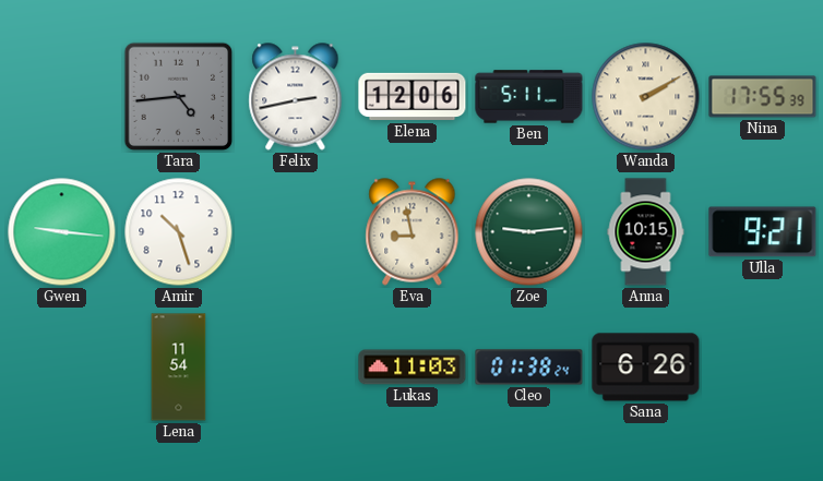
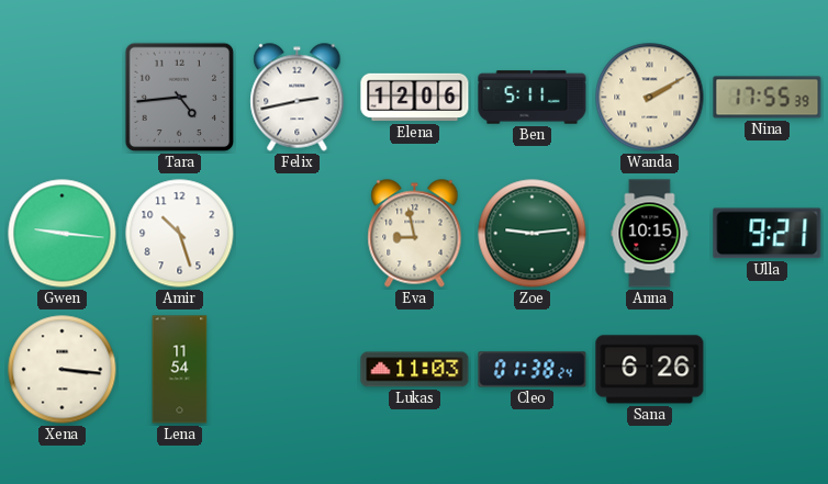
Xena: none -> 3:16 (63, 370)
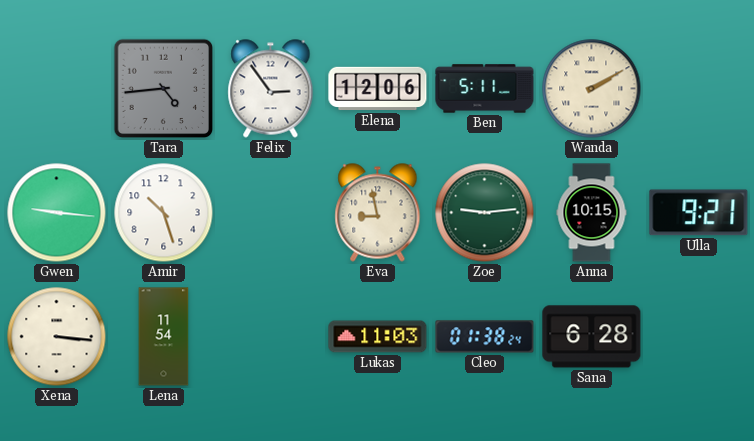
Felix: 2:43 -> 2:54 (271, 89)
Nina: 17:55 -> none (768, 98)
Sana: 6:26 -> 6:28 (592, 337)
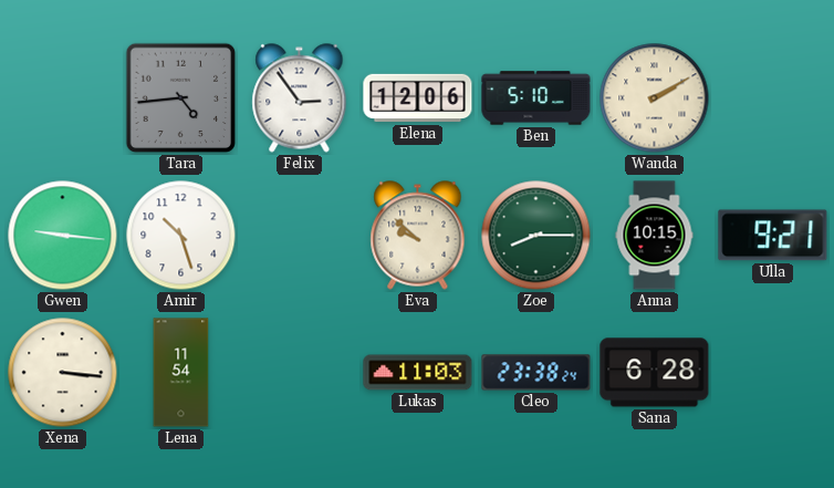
Ben: 5:11 -> 5:10 (536, 98)
Eva: 8:58 -> 9:52 (418, 236)
Zoe: 9:14 -> 8:15 (536, 236)
Cleo: 01:38 -> 23:38 (536, 373)
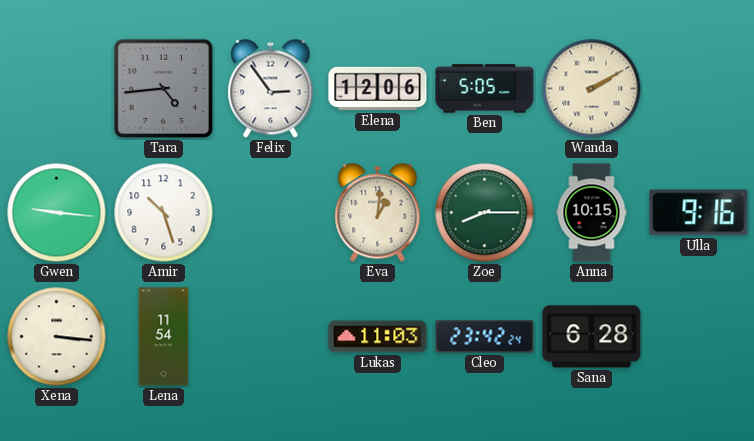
Ben: 5:10 -> 5:05 (485, 89)
Eva: 9:52 -> 1:01 (378, 213)
Ulla: 9:21 -> 9:16 (699, 213)
Cleo: 23:38 -> 23:42 (485, 337)
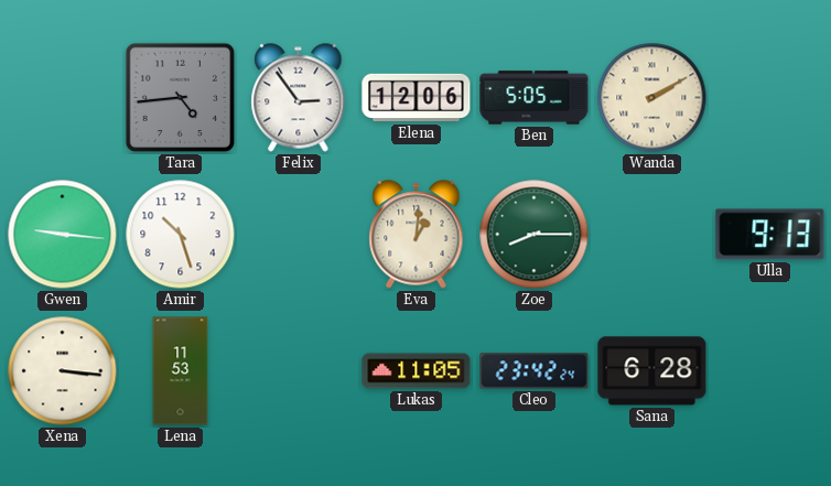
Anna: 10:15 -> none (592, 213)
Ulla: 9:16 -> 9:13 (770, 235)
Lena: 11:54 -> 11:53 (181, 371)
Lukas: 11:03 -> 11:05 (417, 371)
